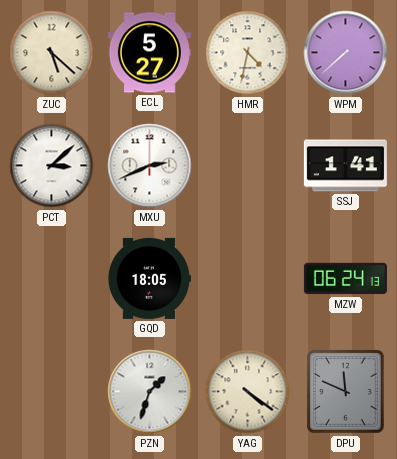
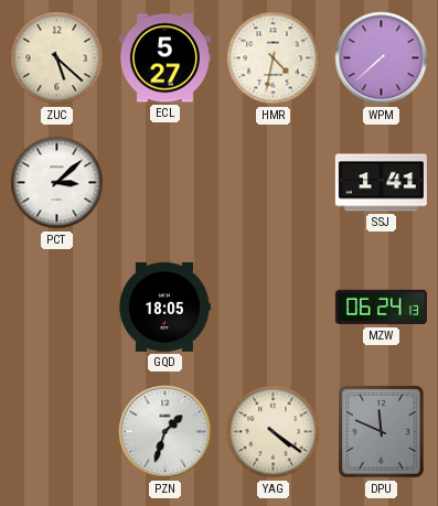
MXU: 2:41 -> none (150, 166)
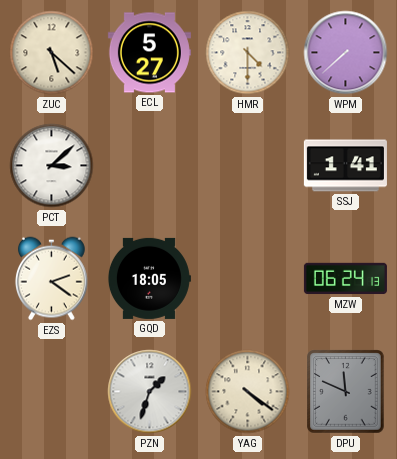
HMR: 4:32 -> 4:30 (248, 53)
EZS: none -> 2:21 (51, 279)
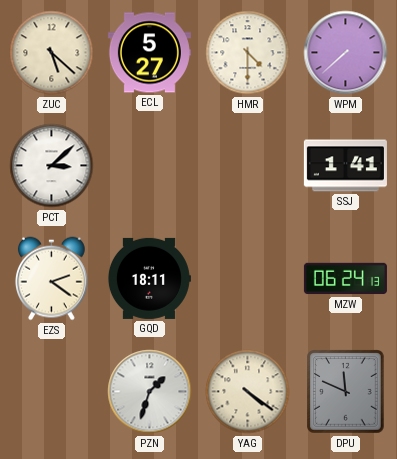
GQD: 18:05 -> 18:11 (149, 278)
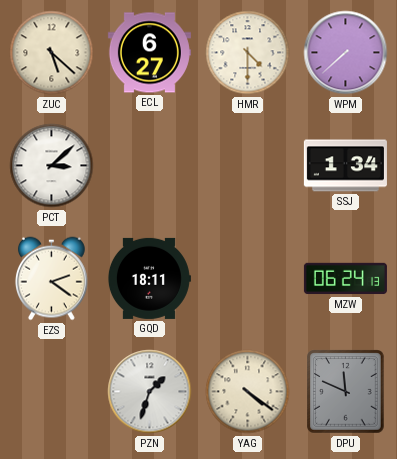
ECL: 5:27 -> 6:27 (149, 53)
SSJ: 1:41 -> 1:34 (345, 166)
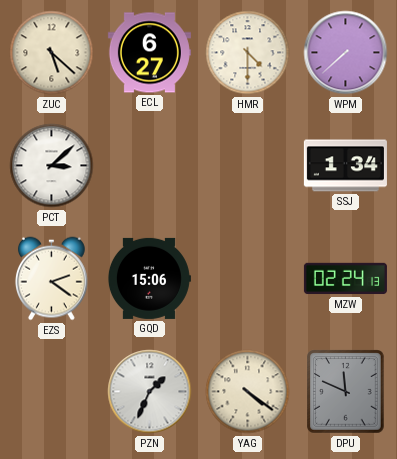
GQD: 18:11 -> 15:06 (149, 278)
MZW: 06:24 -> 02:24 (345, 279)
PZN: 1:33 -> 1:34 (150, 392)
